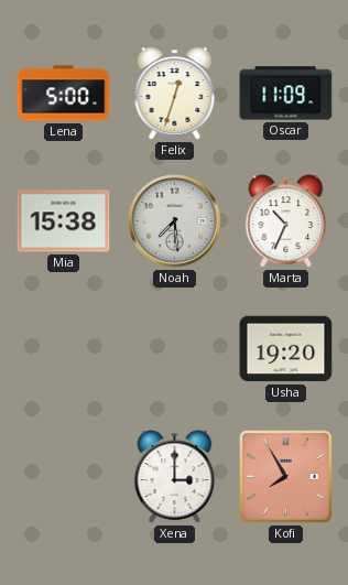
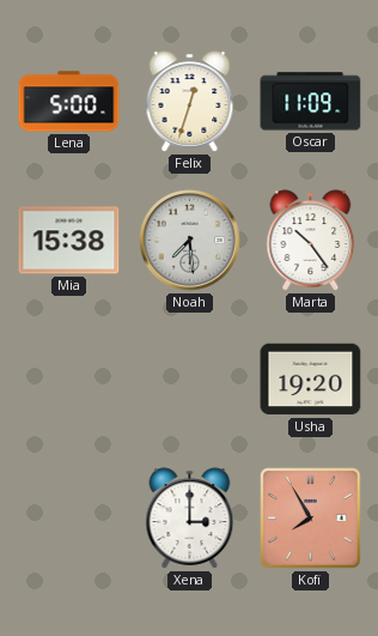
Marta: 10:34 -> 10:24 (311, 241)
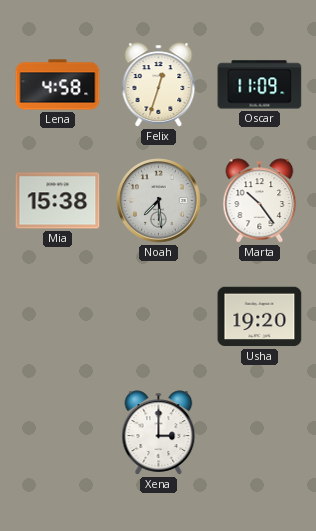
Lena: 5:00 -> 4:58 (58, 85)
Kofi: 7:55 -> none (311, 519)
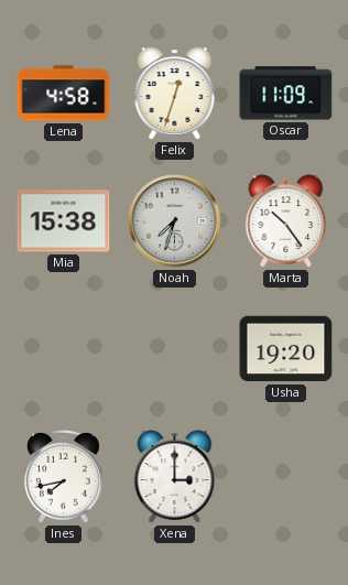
Noah: 7:29 -> 7:33 (175, 221)
Ines: none -> 7:43 (64, 476)
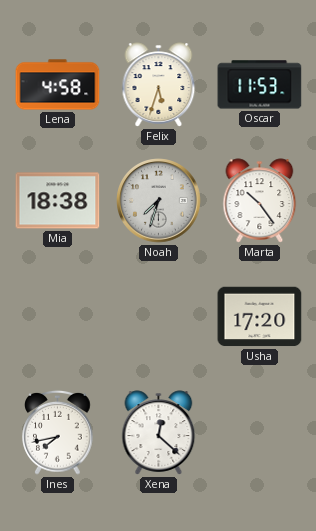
Felix: 12:33 -> 5:33 (159, 85)
Oscar: 11:09 -> 11:53 (260, 85)
Mia: 15:38 -> 18:38 (58, 201)
Usha: 19:20 -> 17:20 (260, 317)
Xena: 3:00 -> 12:22 (159, 433)
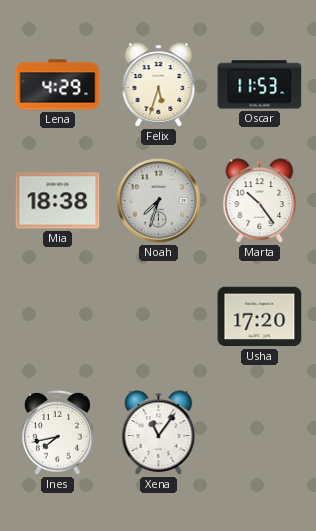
Lena: 4:58 -> 4:29 (58, 85)
Xena: 12:22 -> 11:06 (159, 433)
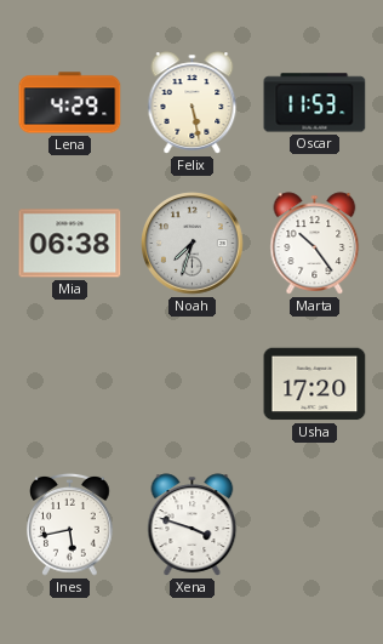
Felix: 5:33 -> 5:28 (193, 103)
Mia: 18:38 -> 06:38 (70, 244)
Ines: 7:43 -> 5:43 (70, 524)
Xena: 11:06 -> 3:48 (193, 525)
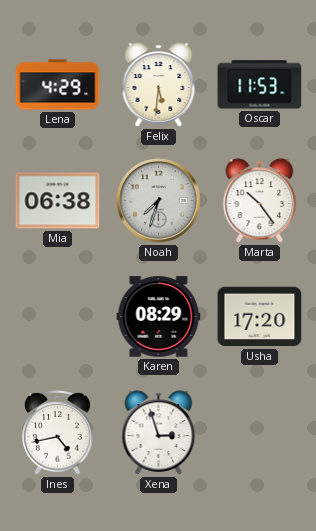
Felix: 5:28 -> 5:31 (159, 85)
Karen: none -> 08:29 (159, 317)
Ines: 5:43 -> 4:43 (58, 432)
Xena: 3:48 -> 2:57 (159, 433)
